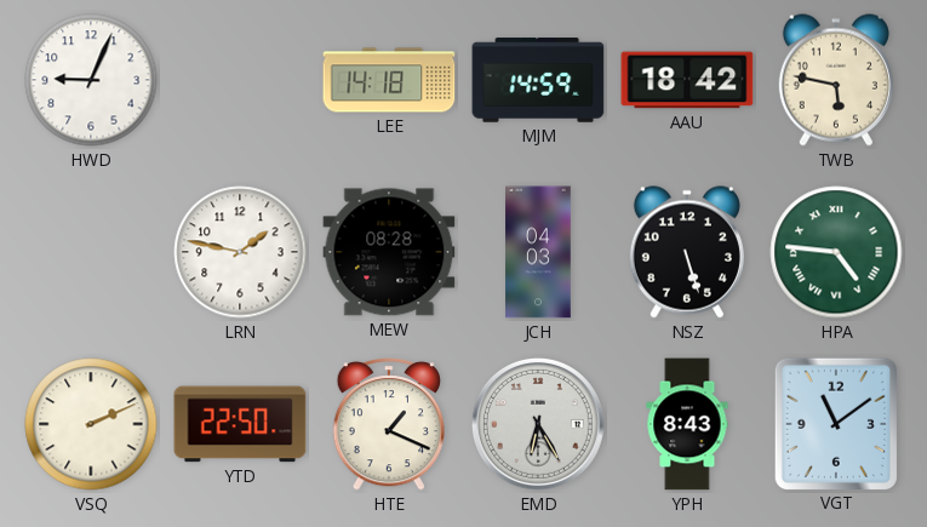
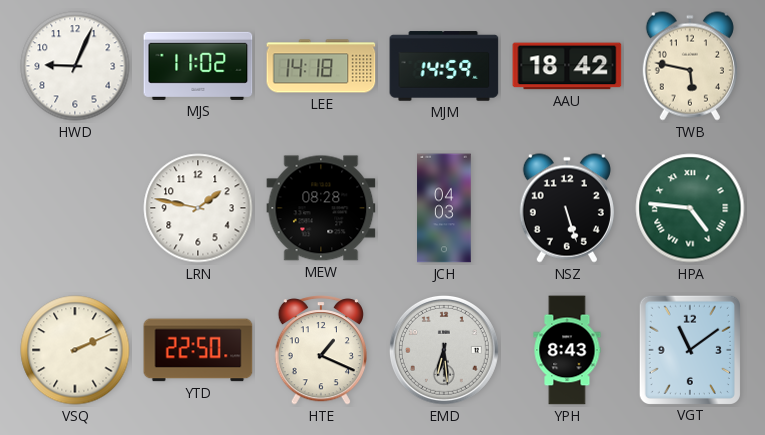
MJS: none -> 11:02 (198, 66)
EMD: 6:25 -> 6:29 (444, 350)
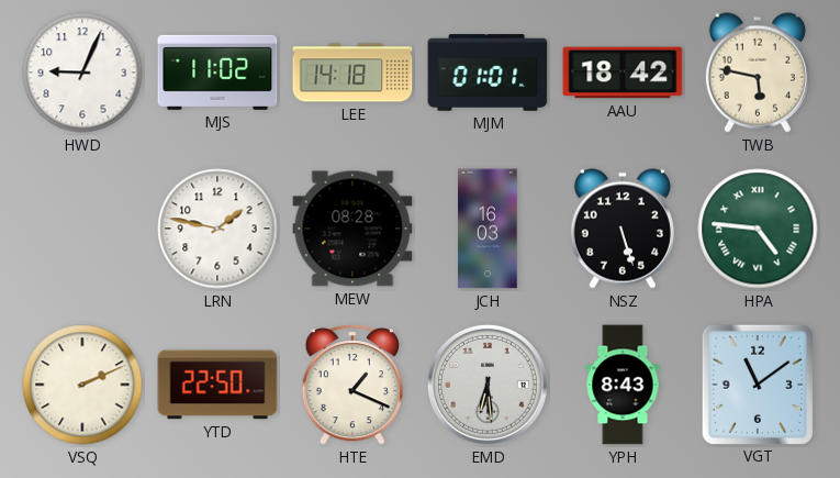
MJM: 14:59 -> 01:01 (488, 73)
JCH: 04:03 -> 16:03 (488, 229)
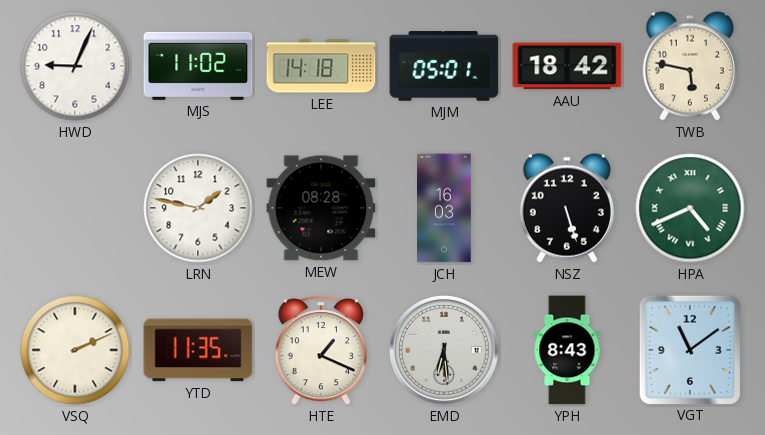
MJM: 01:01 -> 05:01 (444, 66)
HPA: 4:46 -> 4:41 (690, 208)
YTD: 22:50 -> 11:35 (198, 350)
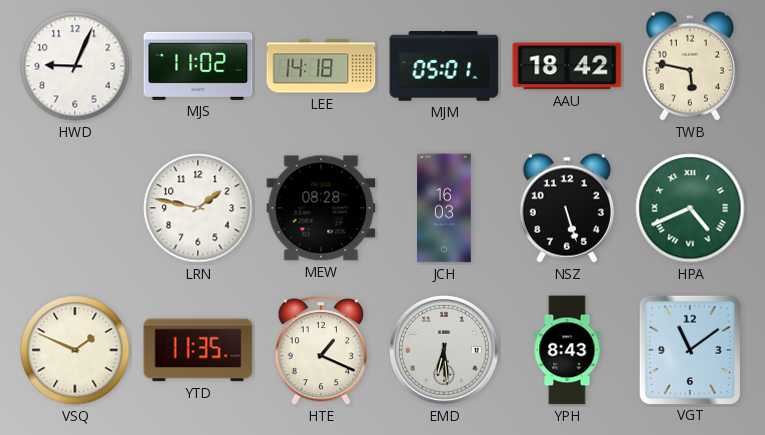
VSQ: 2:11 -> 1:49 (75, 350)
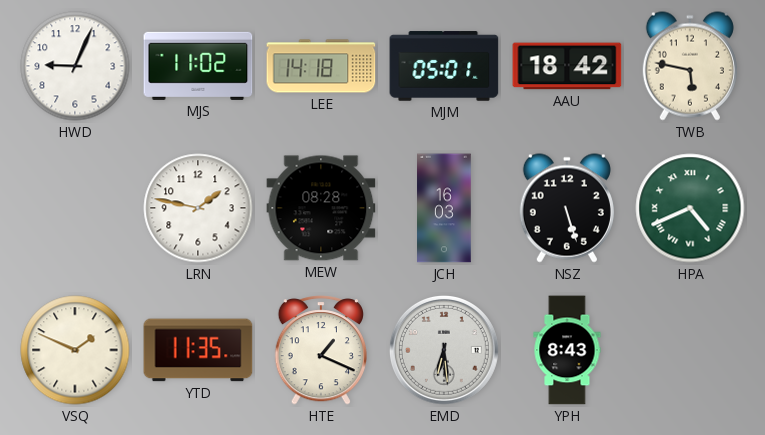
VGT: 11:09 -> none (690, 349)
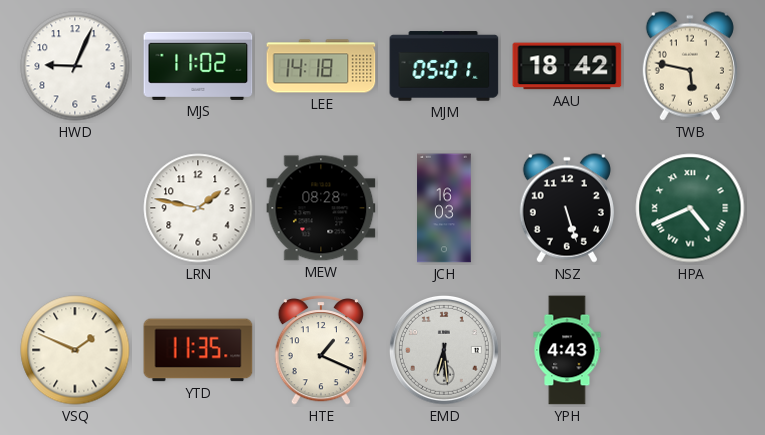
YPH: 8:43 -> 4:43 (567, 350)
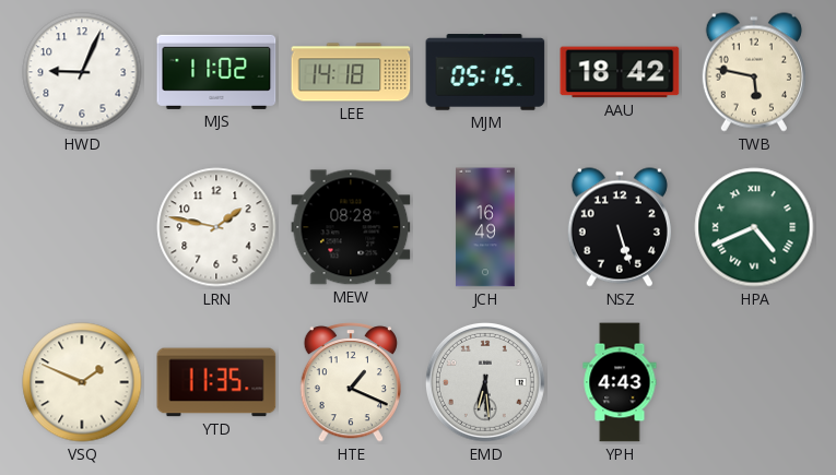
MJM: 05:01 -> 05:15 (485, 72)
JCH: 16:03 -> 16:49 (485, 227)
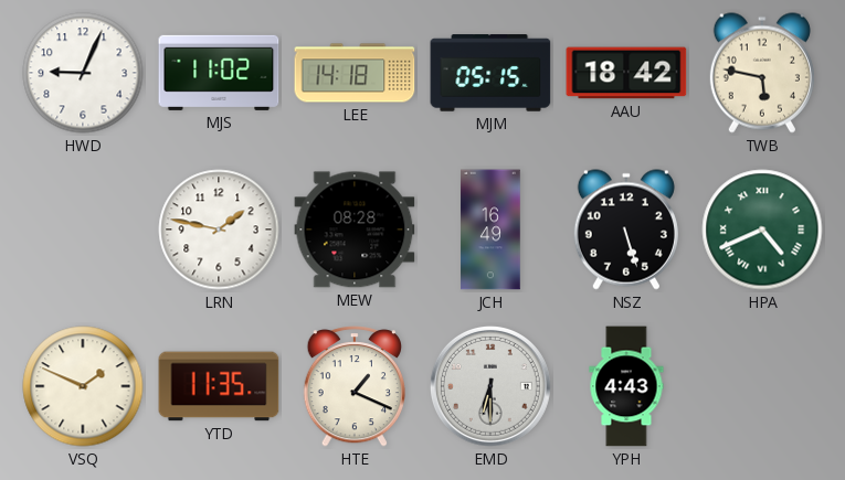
EMD: 6:29 -> 6:30 (490, 386)
